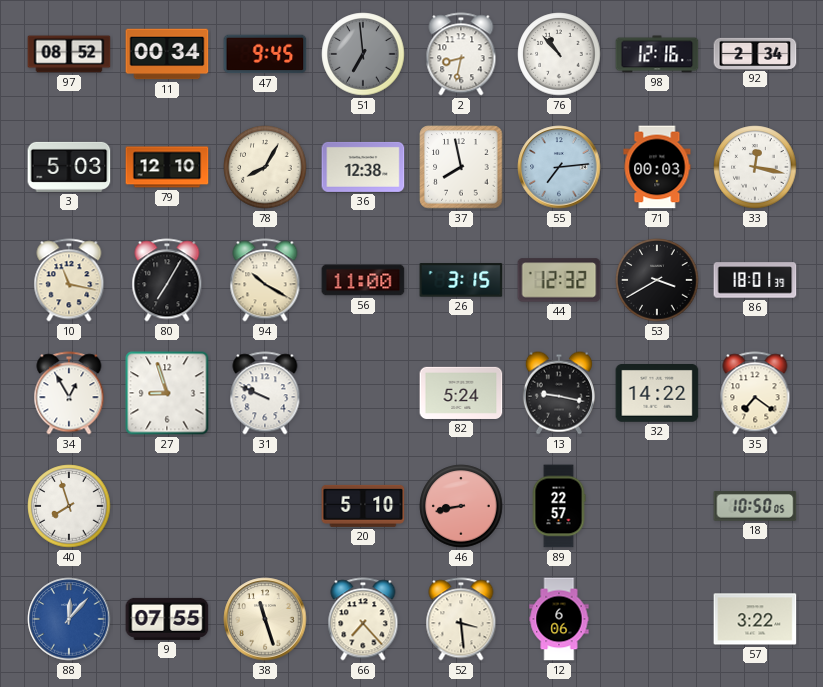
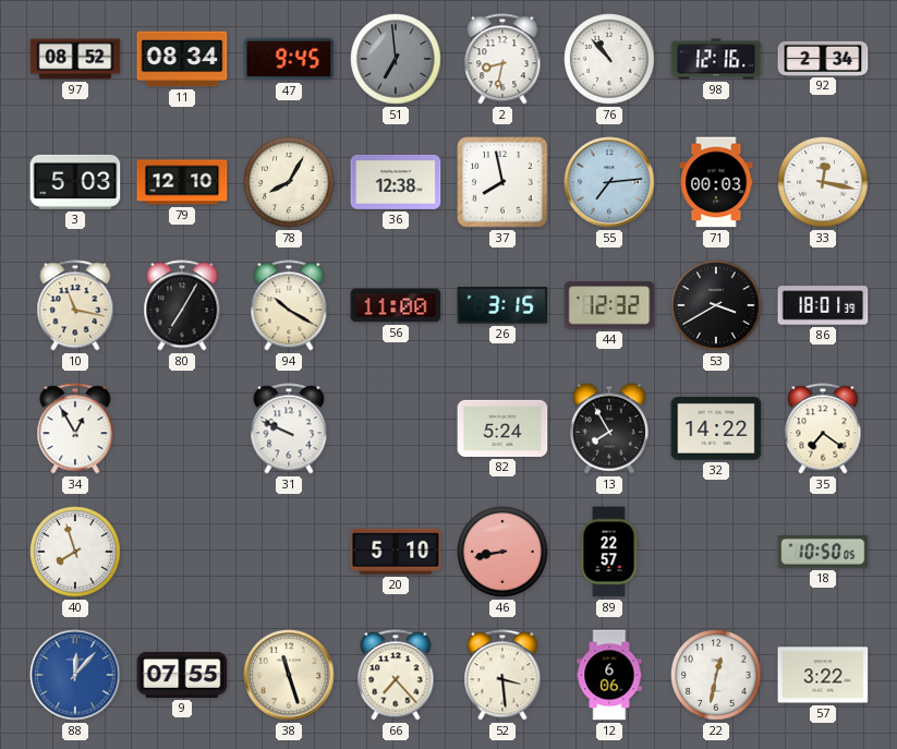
11: 00:34 -> 08:34 (182, 59)
27: 8:57 -> none (167, 393)
13: 9:17 -> 7:55 (609, 428)
22: none -> 12:32 (716, 675)
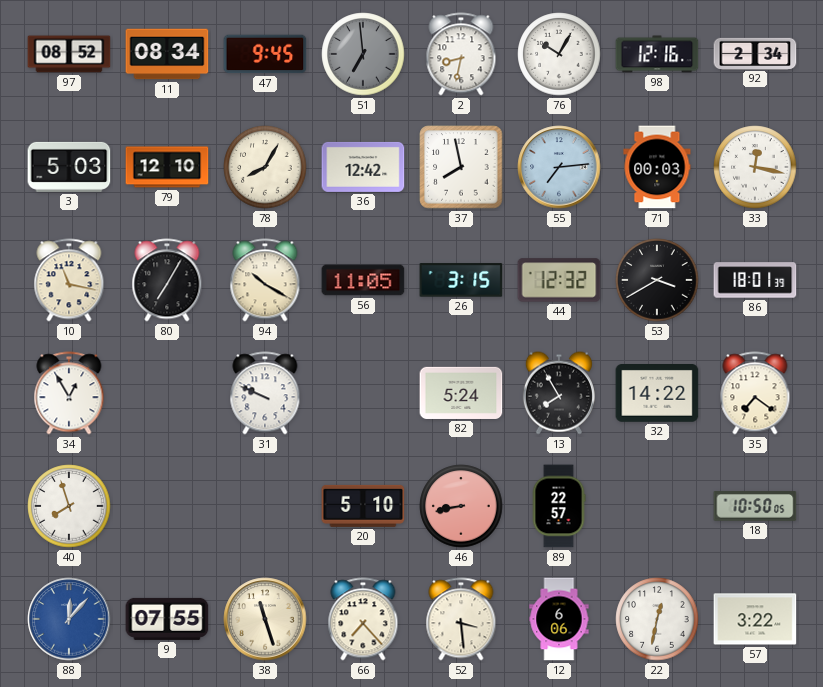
76: 10:53 -> 10:05 (559, 54)
36: 12:38 -> 12:42 (363, 167)
56: 11:00 -> 11:05 (363, 280)
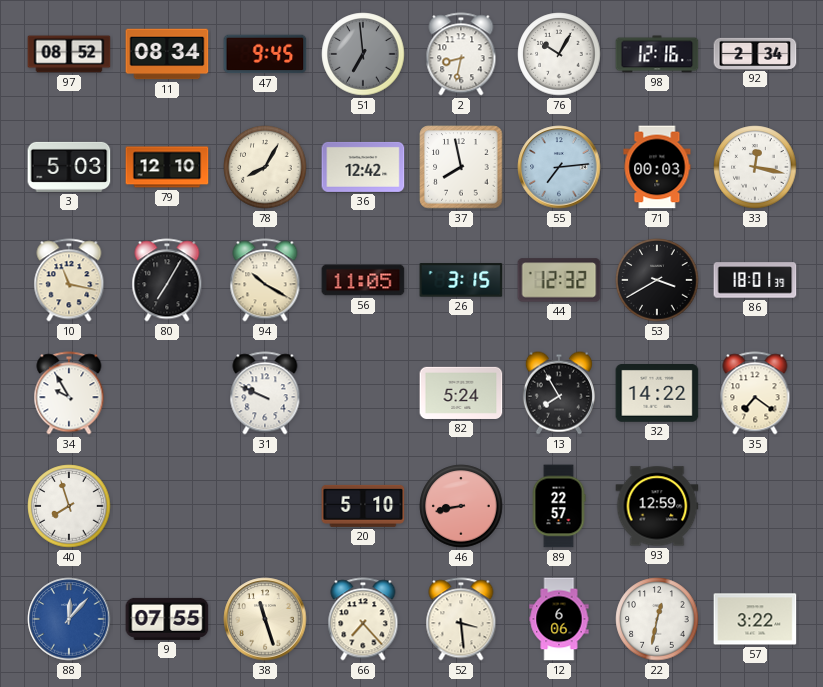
34: 12:55 -> 9:55 (69, 393)
93: none -> 12:59 (657, 506)
18: 10:50 -> none (755, 506)
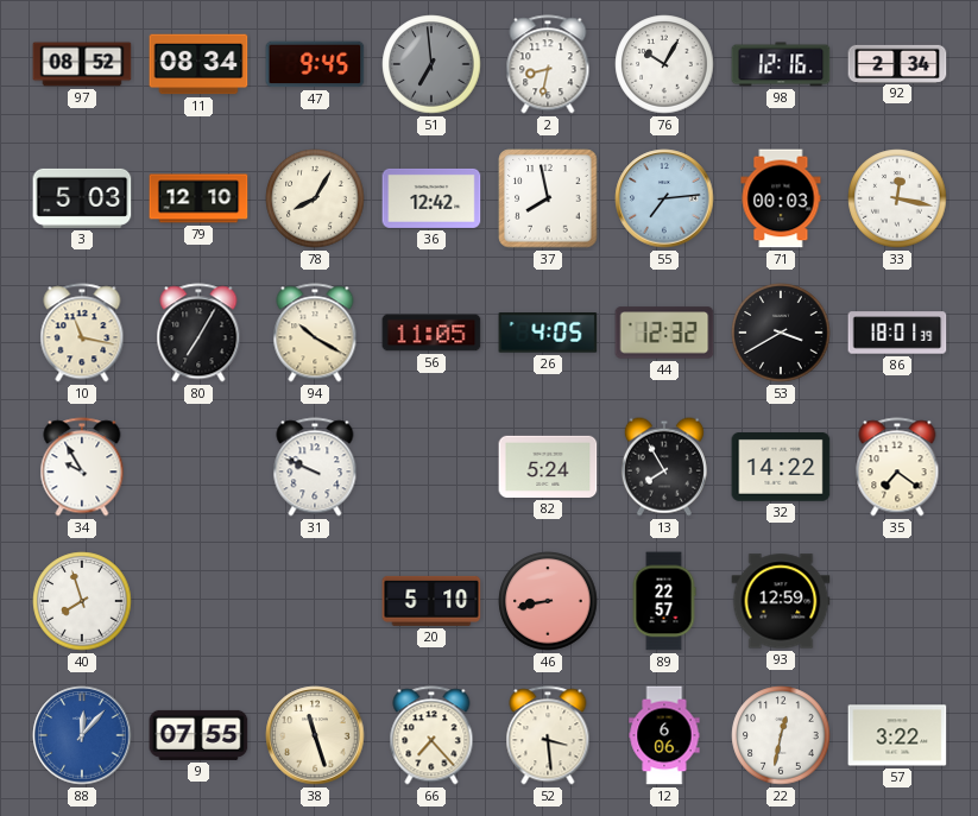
26: 3:15 -> 4:05 (548, 333)
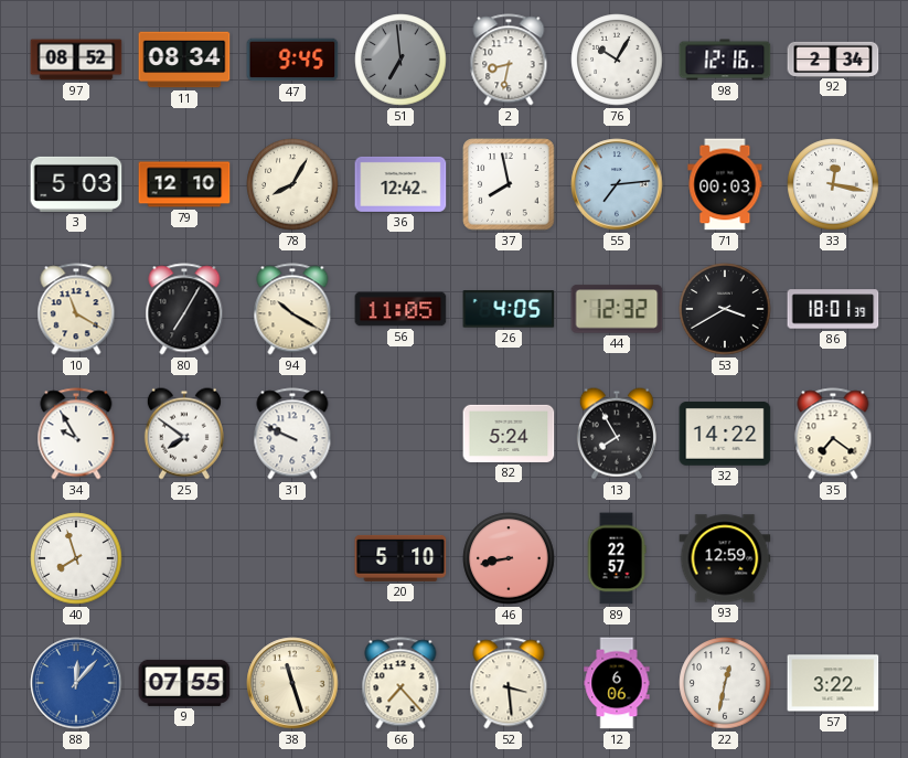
10: 11:17 -> 11:20 (76, 309)
25: none -> 7:51 (184, 434)
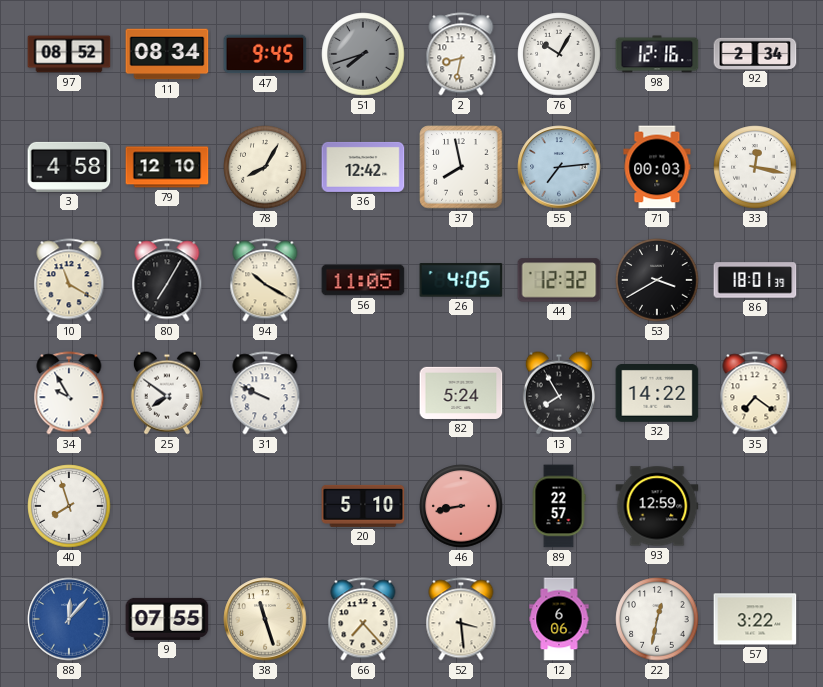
51: 6:59 -> 7:42 (363, 54)
3: 5:03 -> 4:58 (69, 167)
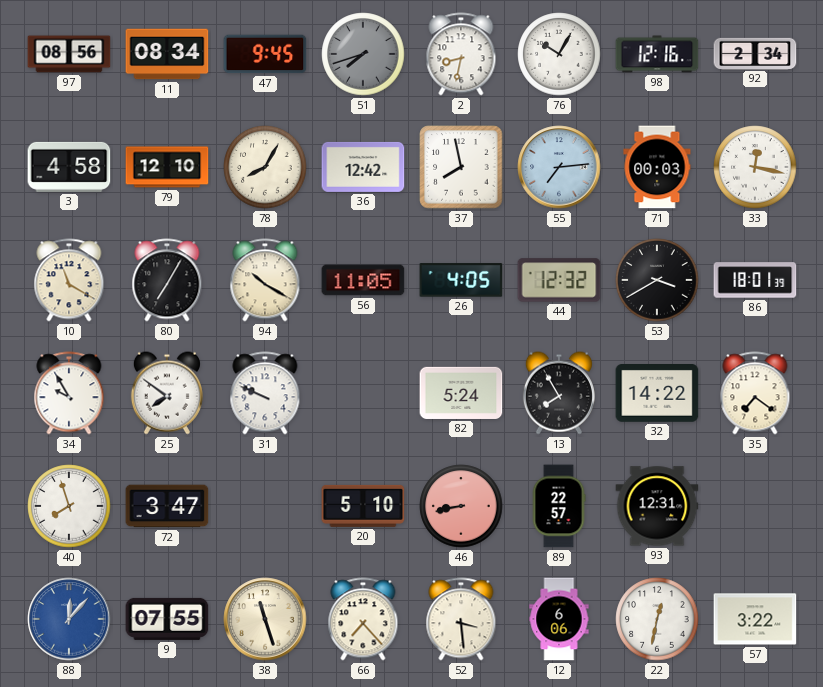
97: 08:52 -> 08:56 (69, 54)
72: none -> 3:47 (167, 506)
93: 12:59 -> 12:31 (657, 506)
